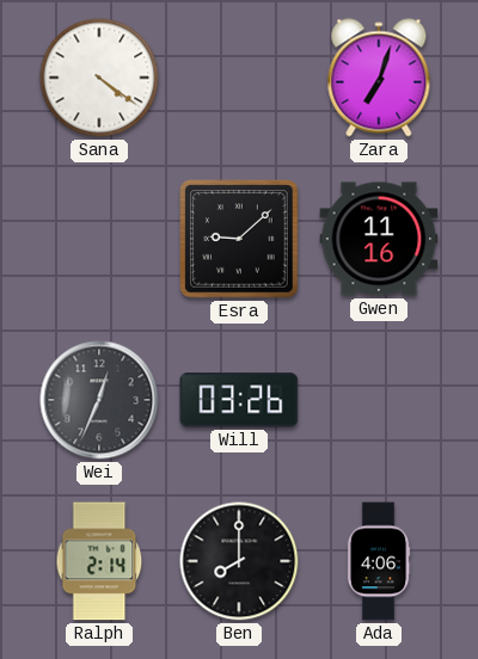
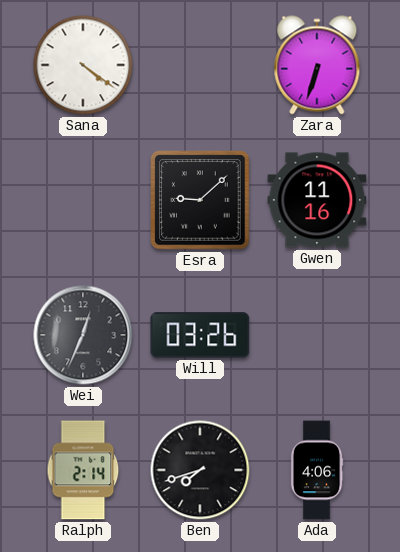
Zara: 7:03 -> 6:33 (317, 65)
Ben: 8:00 -> 7:42 (200, 470)
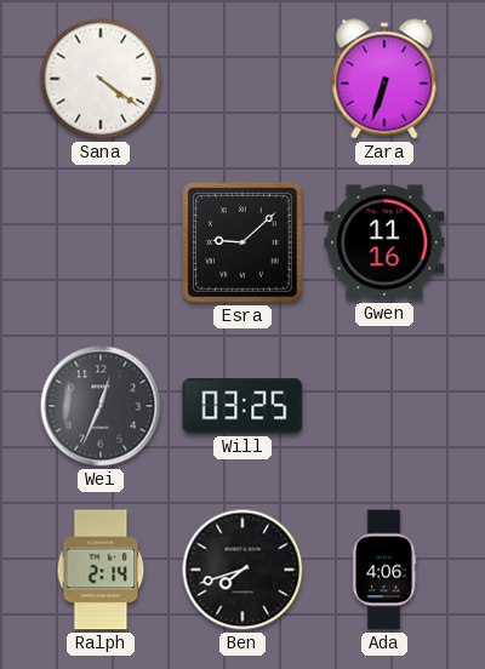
Will: 03:26 -> 03:25 (242, 406)
